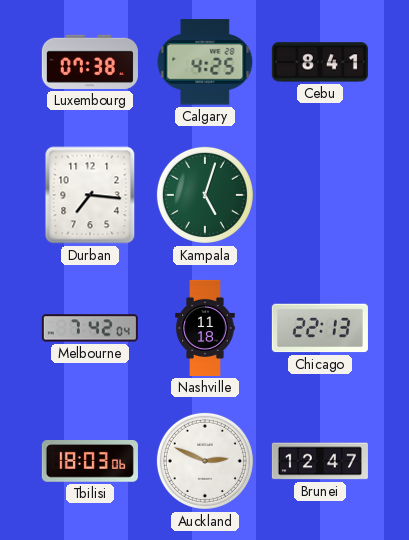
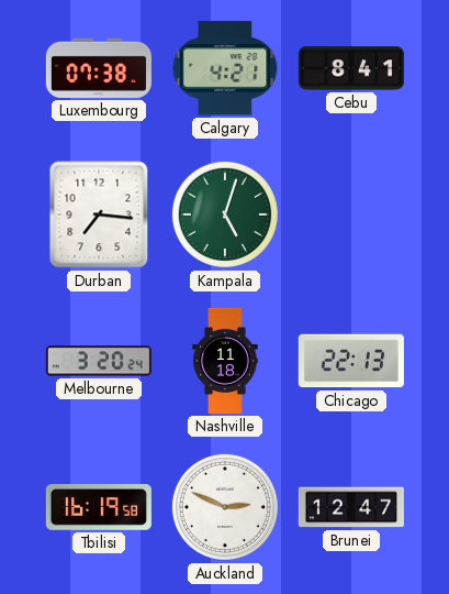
Calgary: 4:25 -> 4:21 (225, 68)
Melbourne: 7:42 -> 3:20 (99, 361)
Tbilisi: 18:03 -> 16:19 (99, 508)
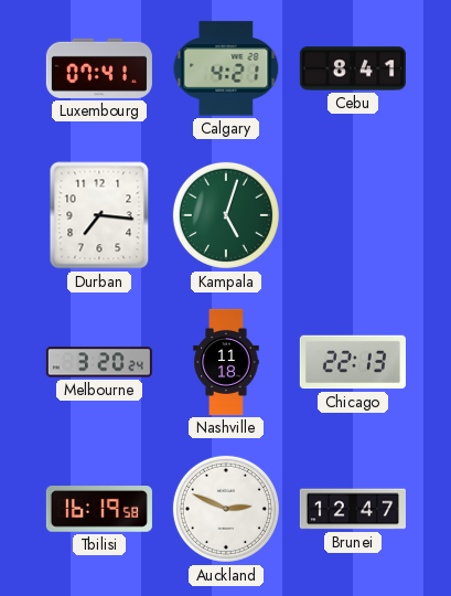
Luxembourg: 07:38 -> 07:41 (99, 68)
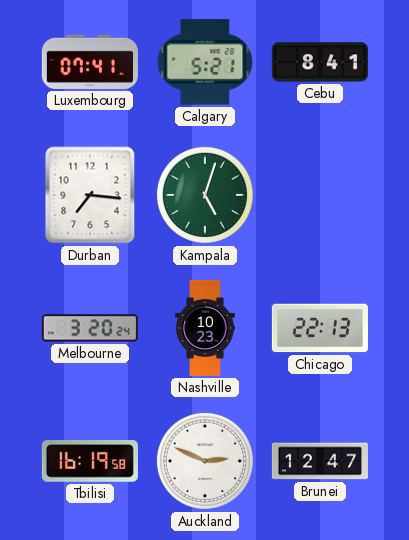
Calgary: 4:21 -> 5:21 (205, 62)
Nashville: 11:18 -> 10:23 (205, 328)
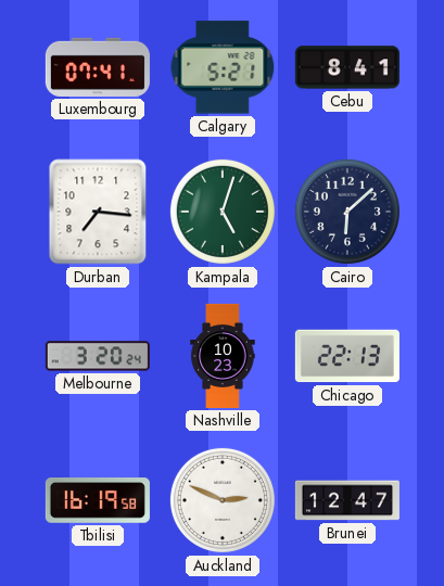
Cairo: none -> 6:08 (347, 212)
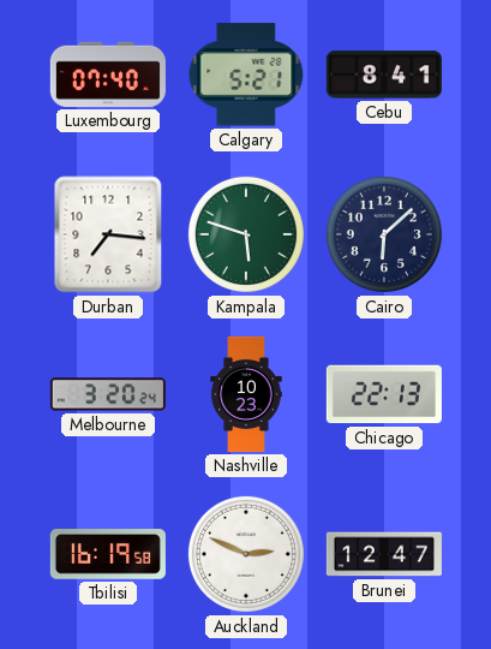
Luxembourg: 07:41 -> 07:40 (108, 75)
Kampala: 5:03 -> 5:48 (246, 234)
